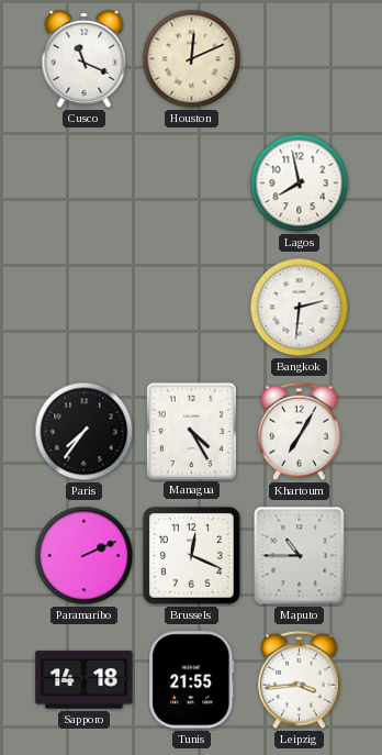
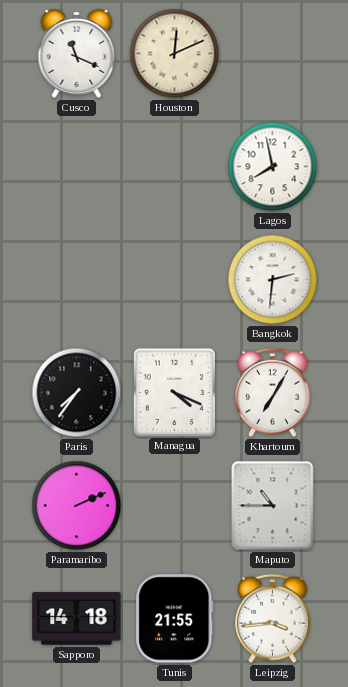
Managua: 4:25 -> 4:19 (174, 392)
Brussels: 12:19 -> none (192, 556)
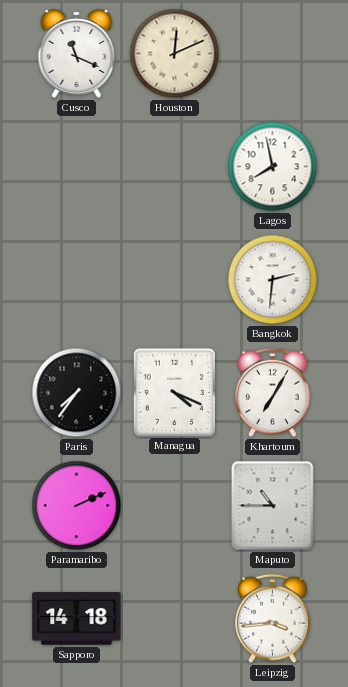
Tunis: 21:55 -> none (175, 619)
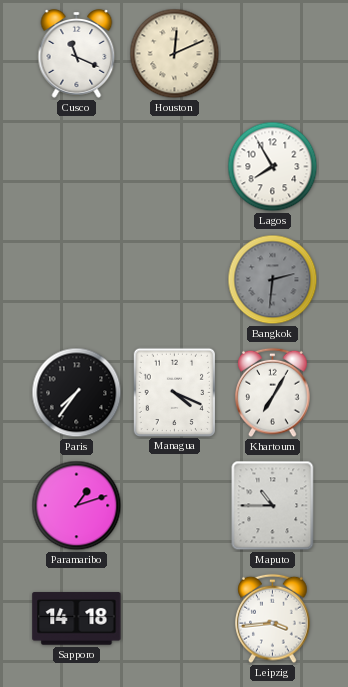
Lagos: 7:58 -> 7:55 (273, 167)
Bangkok dial: white -> grey (273, 280)
Paramaribo: 2:11 -> 1:12 (77, 506)
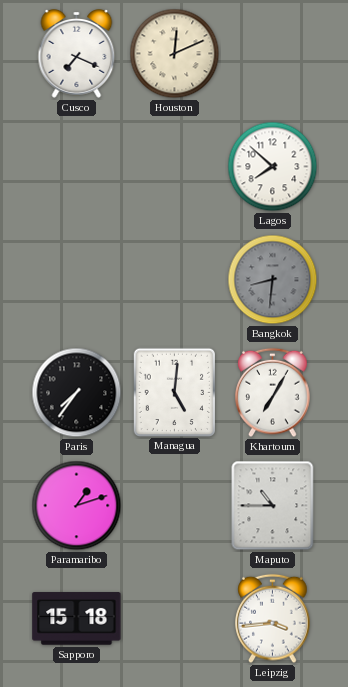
Cusco: 11:19 -> 7:19 (77, 54)
Lagos: 7:55 -> 7:52 (273, 167)
Bangkok: 2:31 -> 8:31 (273, 280)
Managua: 4:19 -> 5:01 (174, 392)
Sapporo: 14:18 -> 15:18 (77, 619)
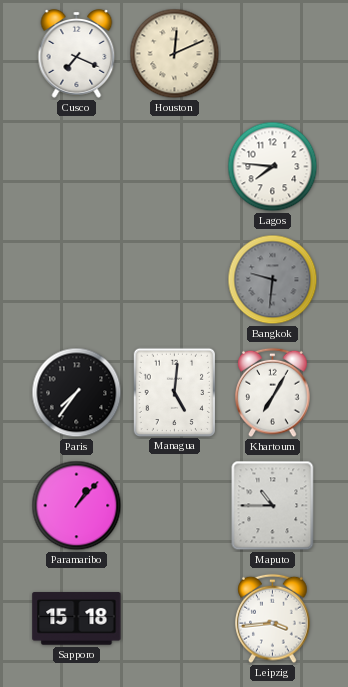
Lagos: 7:52 -> 7:46 (273, 167)
Bangkok: 8:31 -> 9:31 (273, 280)
Paramaribo: 1:12 -> 1:07 (77, 506)
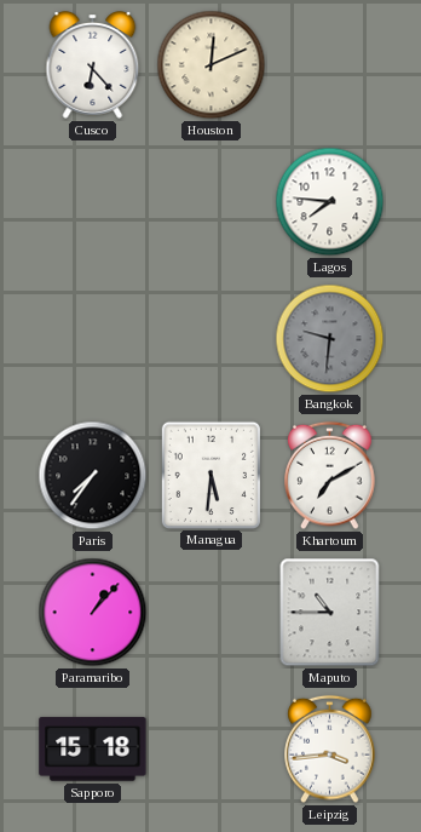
Cusco: 7:19 -> 6:23 (93, 65)
Managua: 5:01 -> 5:31 (211, 475)
Khartoum: 7:05 -> 7:10 (330, 476)
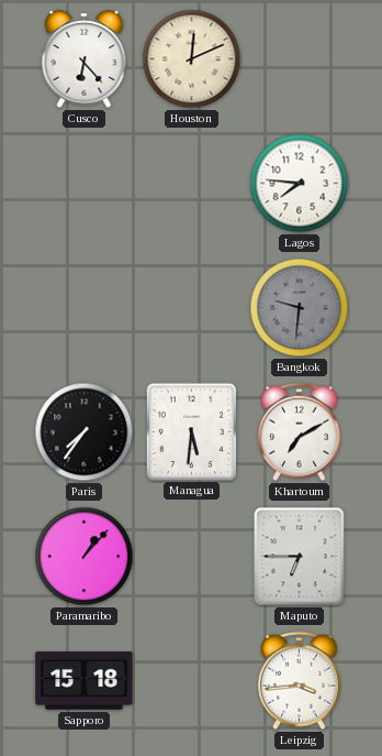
Maputo: 10:45 -> 6:45 (300, 557)
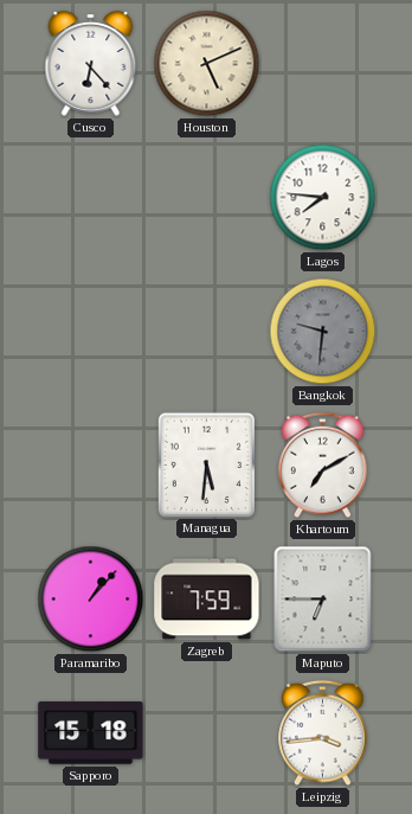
Houston: 12:11 -> 5:11 (207, 64)
Paris: 7:36 -> none (85, 432)
Zagreb: none -> 7:59 (207, 600)
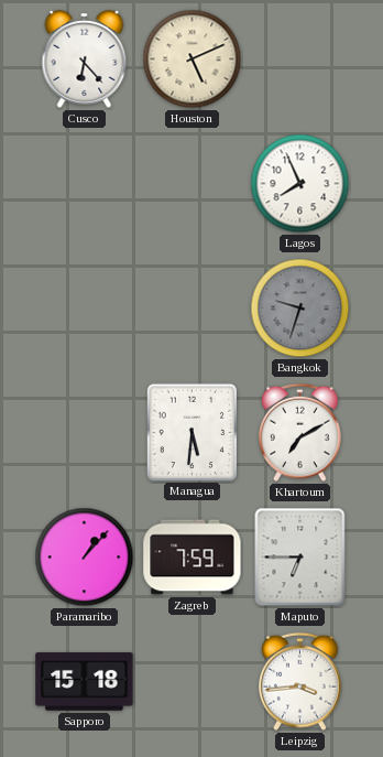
Lagos: 7:46 -> 7:56 (300, 184)
Bangkok: 9:31 -> 9:33 (300, 309)
